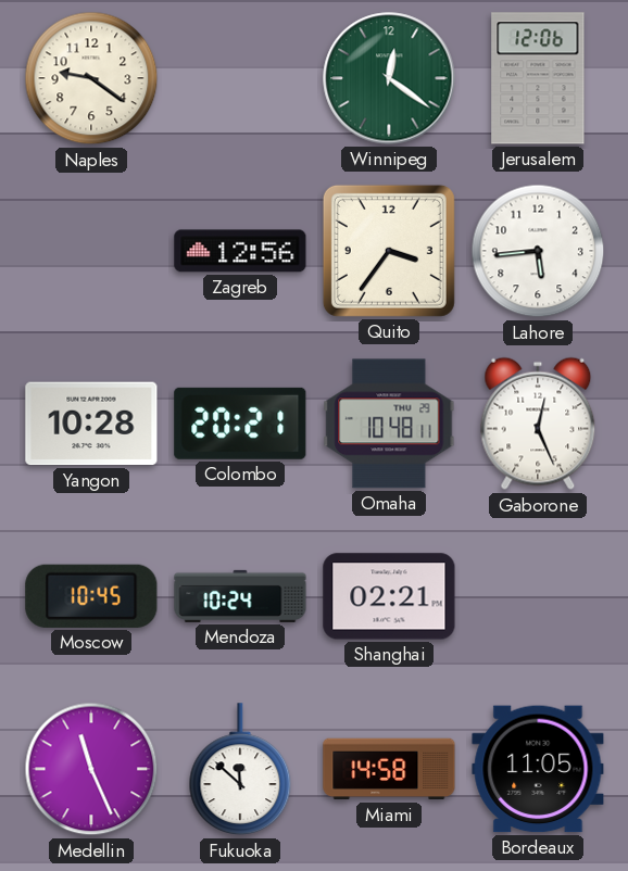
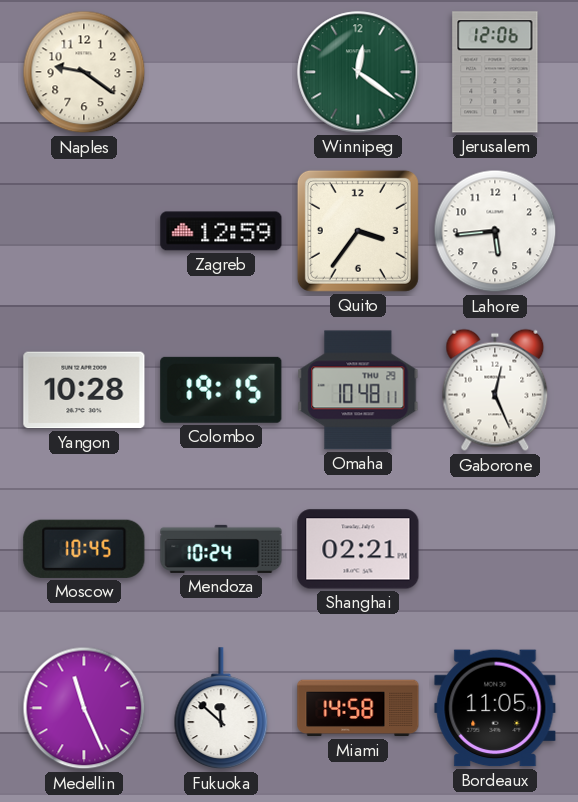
Zagreb: 12:56 -> 12:59 (221, 231)
Colombo: 20:21 -> 19:15 (221, 390)
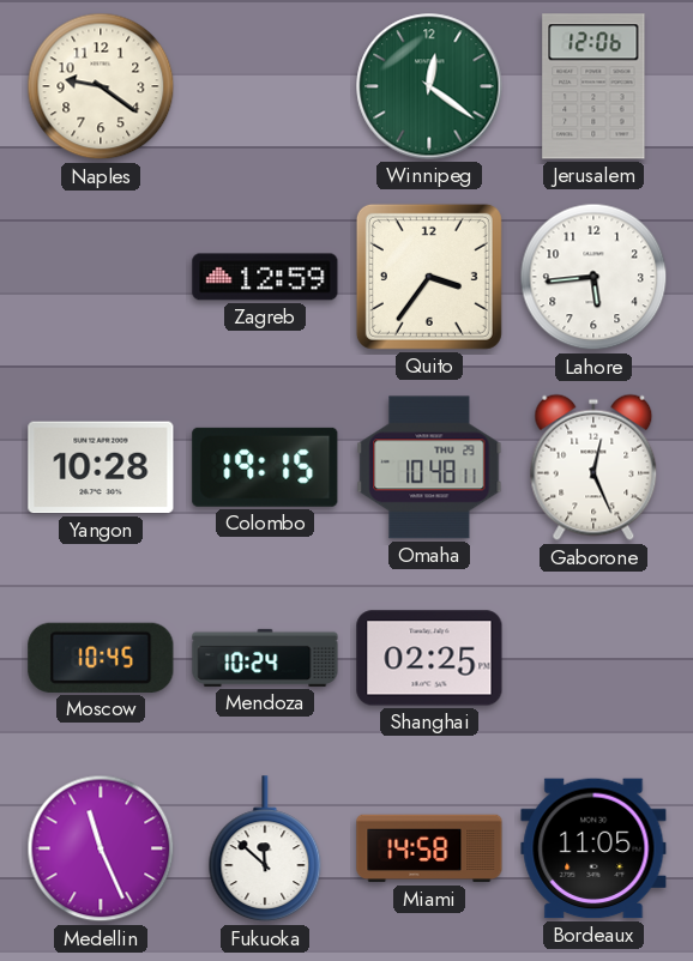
Shanghai: 02:21 -> 02:25 (429, 658)
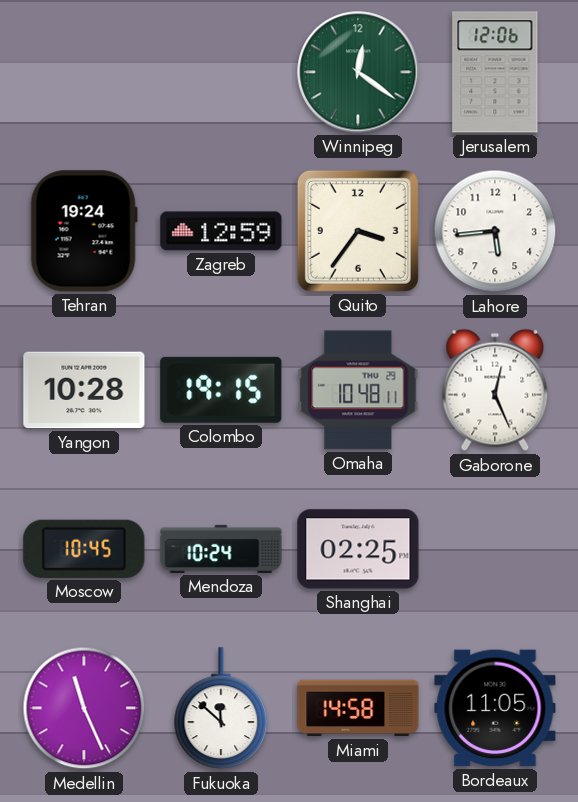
Naples: 9:21 -> none (101, 86)
Tehran: none -> 19:24 (84, 231)
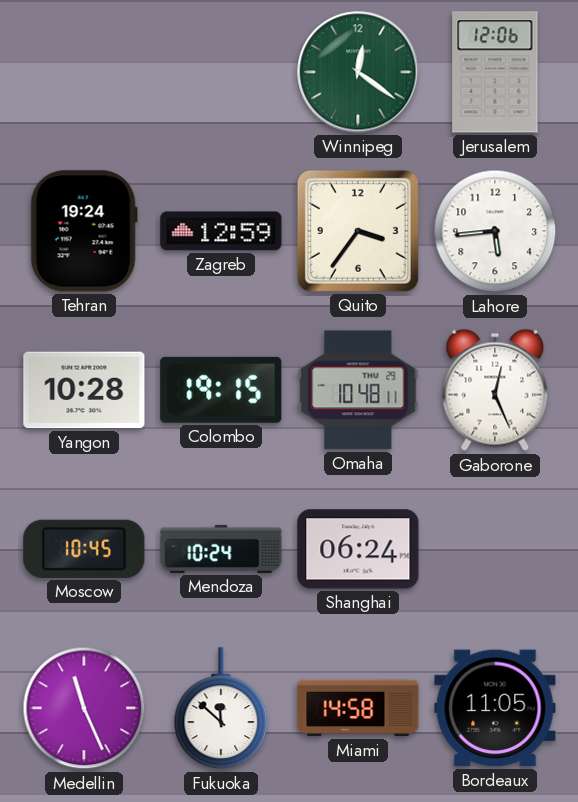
Shanghai: 02:25 -> 06:24 (358, 549)
